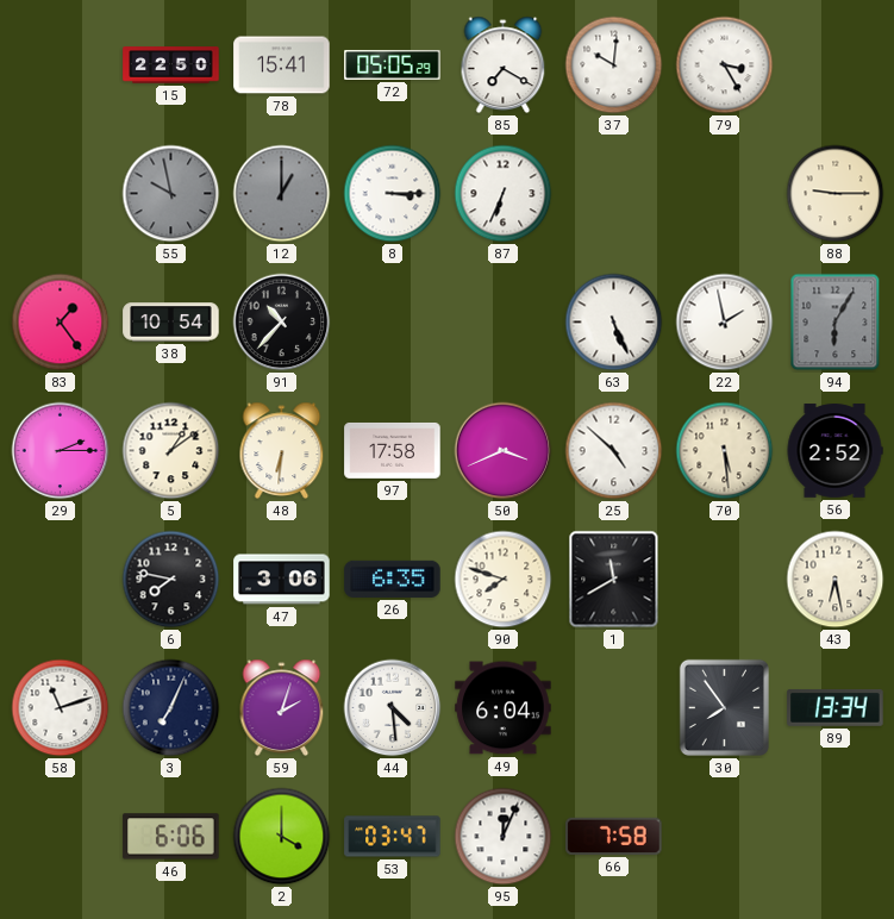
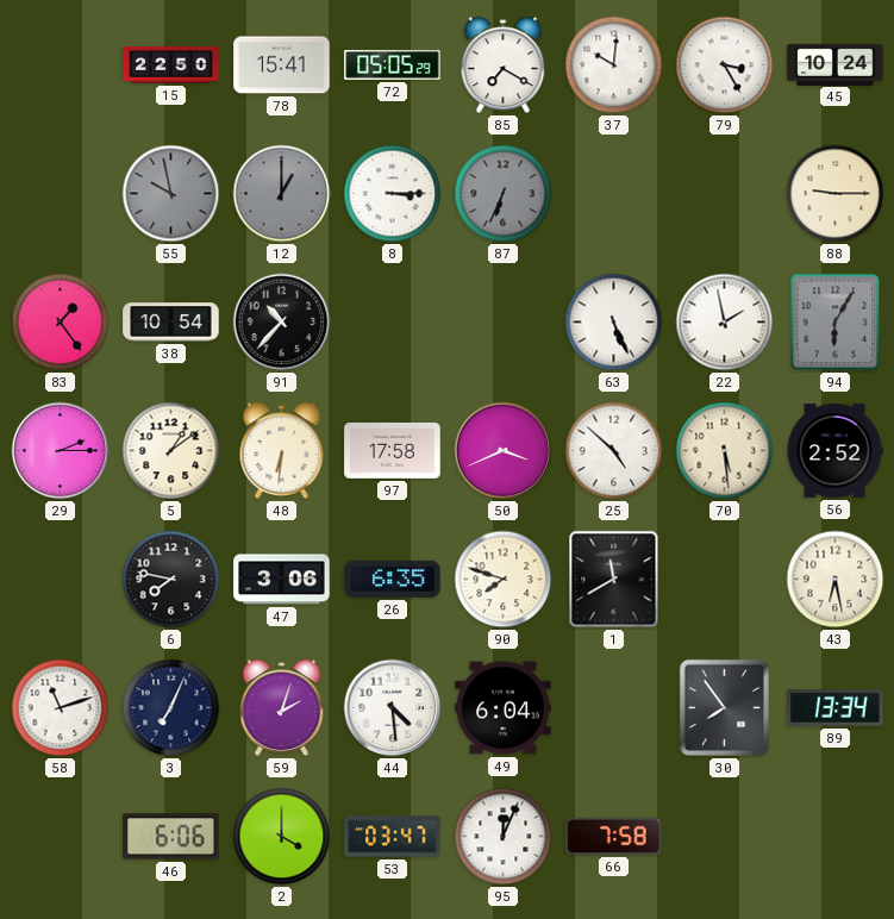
45: none -> 10:24 (836, 64)
87 dial: white -> grey (504, 194)
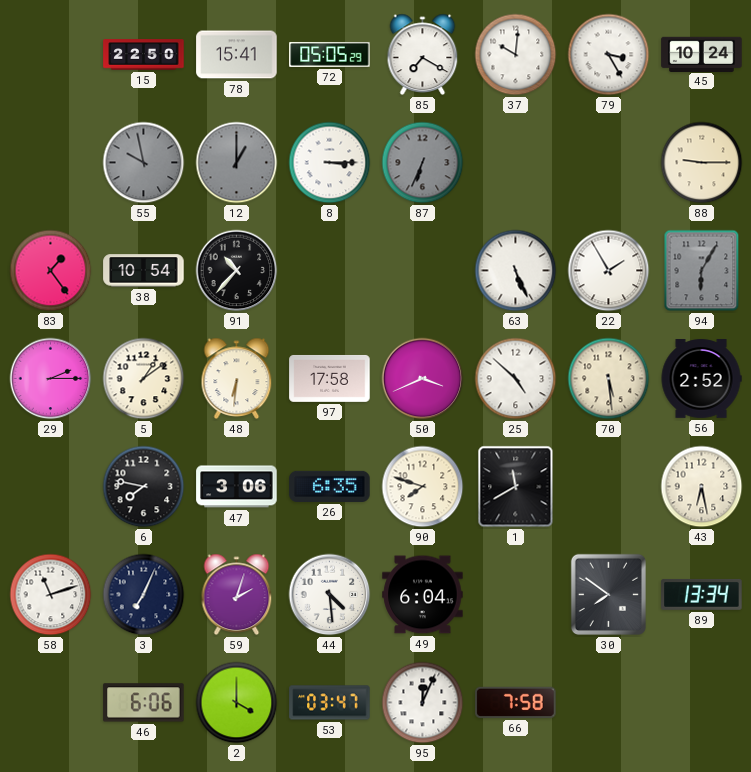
22: 1:58 -> 1:55 (609, 271)
30: 7:54 -> 7:51 (608, 594)
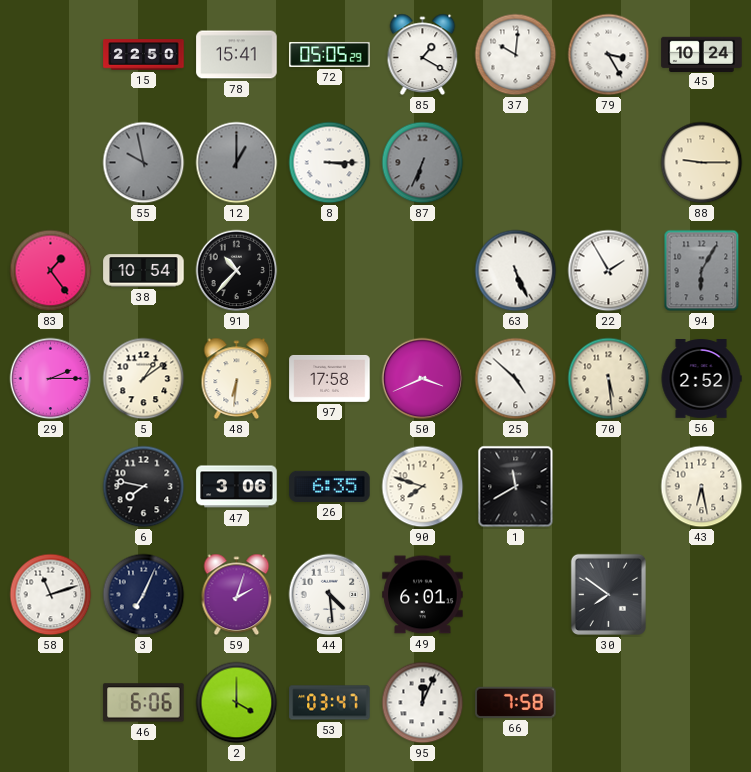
85: 7:20 -> 1:20 (423, 55)
49: 6:04 -> 6:01 (423, 595)
89: 13:34 -> none (702, 594)
